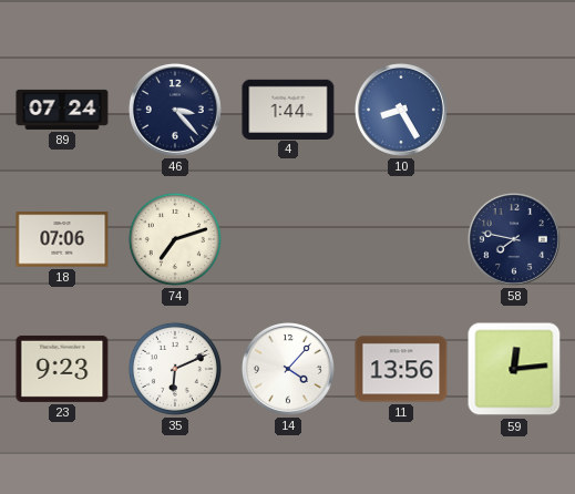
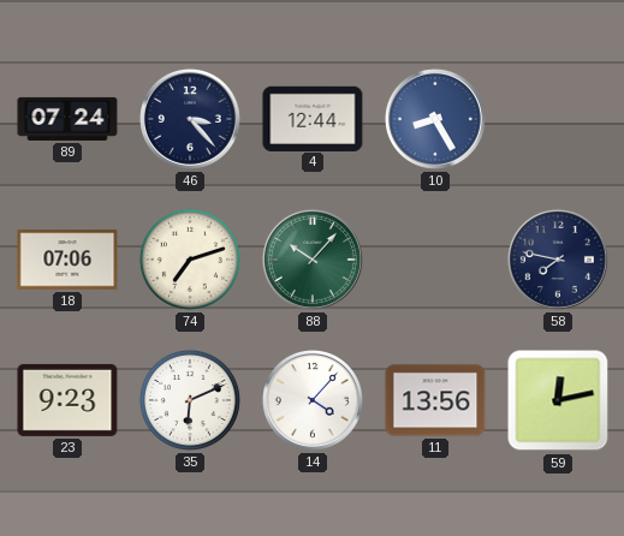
4: 1:44 -> 12:44 (313, 118)
88: none -> 10:07 (313, 260)
59: 12:14 -> 12:13 (558, 400)
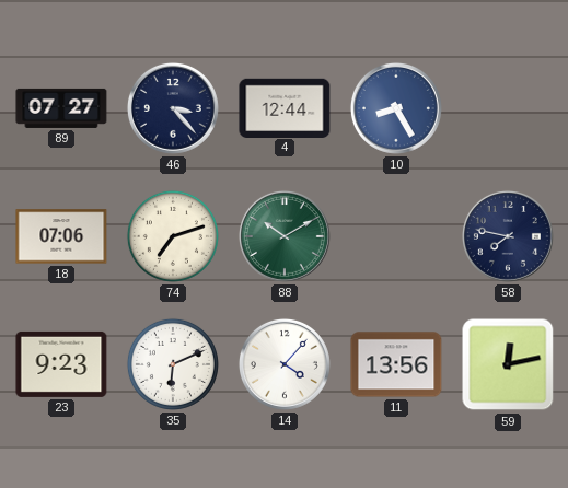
89: 07:24 -> 07:27 (61, 108)
88: 10:07 -> 10:10 (285, 236)
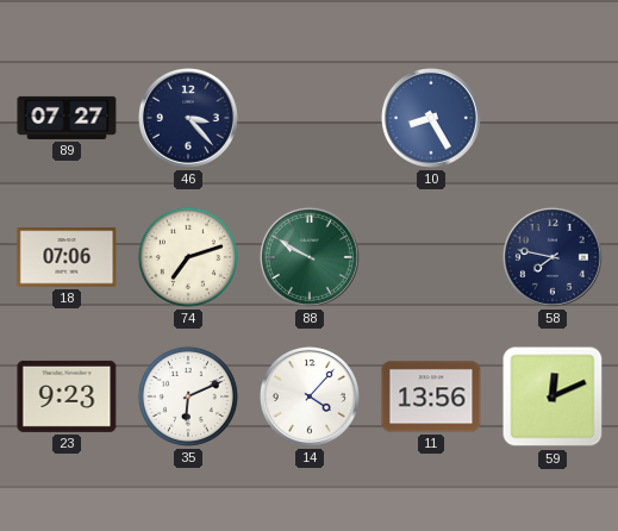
4: 12:44 -> none (285, 107)
88: 10:10 -> 9:50 (310, 257)
59: 12:13 -> 12:11 (553, 396)
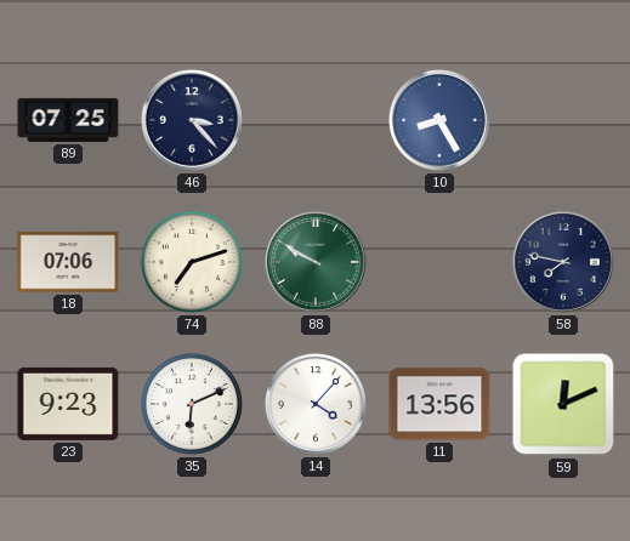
89: 07:27 -> 07:25 (68, 120)
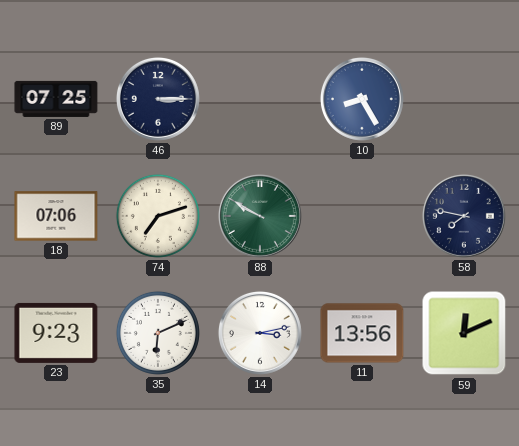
46: 3:23 -> 3:15 (158, 99)
14: 4:07 -> 3:13 (260, 333)
